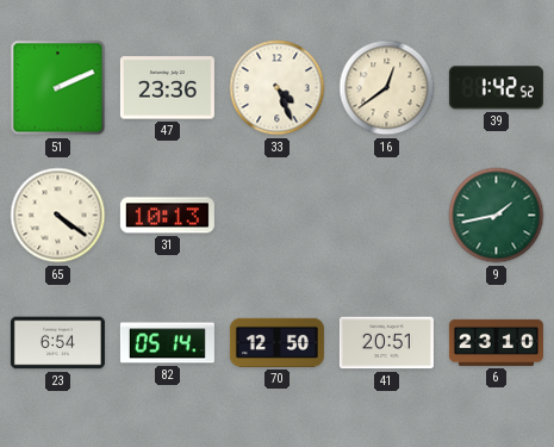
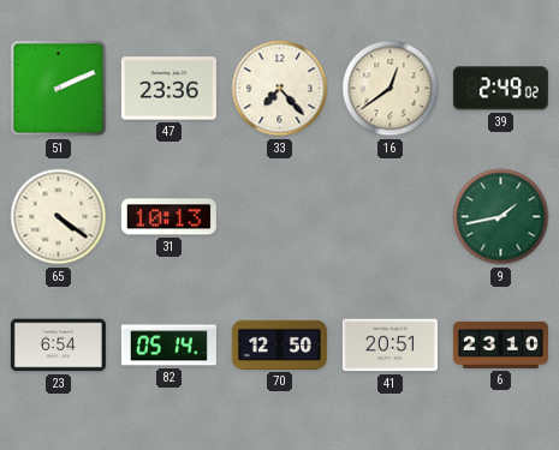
33: 4:26 -> 7:23 (280, 89)
39: 1:42 -> 2:49 (500, 89)
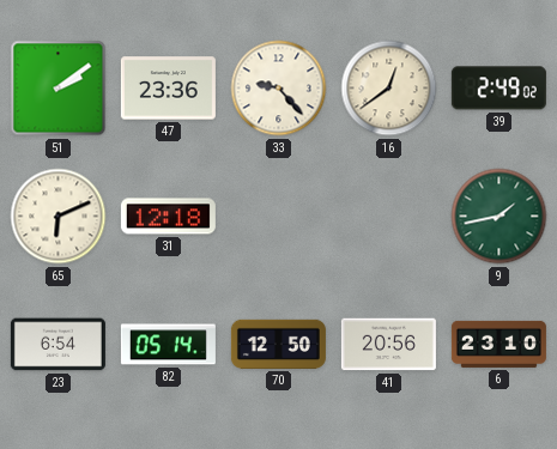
51: 2:11 -> 2:09 (59, 89)
33: 7:23 -> 9:23 (279, 89)
65: 4:21 -> 6:11 (59, 217)
31: 10:13 -> 12:18 (168, 217)
41: 20:51 -> 20:56 (388, 345)
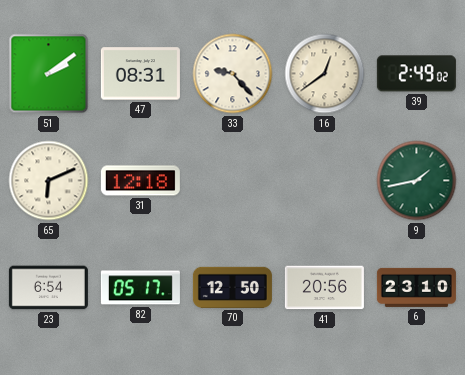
47: 23:36 -> 08:31 (140, 74)
82: 05:14 -> 05:17 (140, 288)
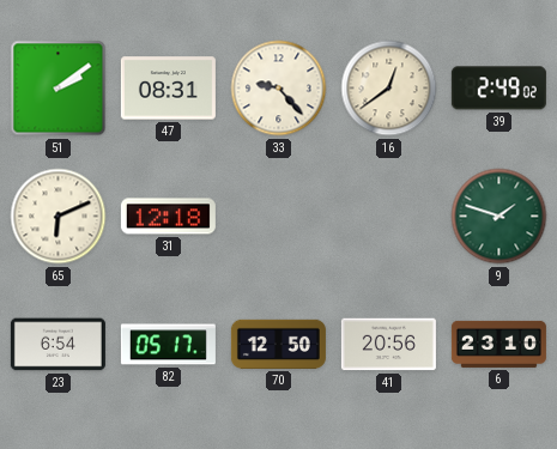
9: 1:43 -> 1:48 (500, 217)
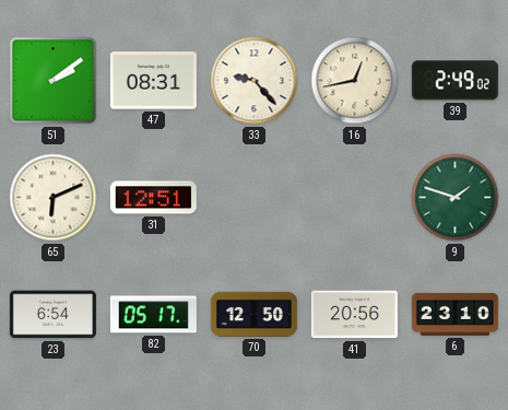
16: 12:39 -> 12:43 (355, 81)
31: 12:18 -> 12:51 (153, 198)
